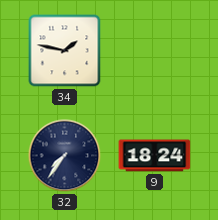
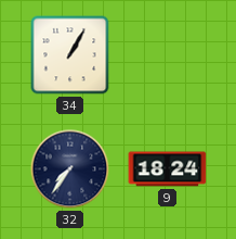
34: 1:47 -> 1:05 (70, 55)
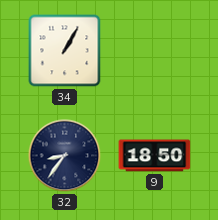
32: 7:36 -> 8:36 (65, 156)
9: 18:24 -> 18:50 (155, 156)
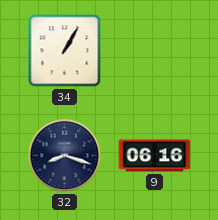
32: 8:36 -> 8:18 (65, 156)
9: 18:50 -> 06:16 (155, 156)
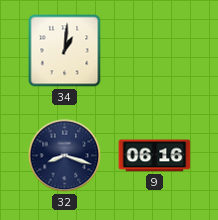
34: 1:05 -> 1:01 (65, 51)
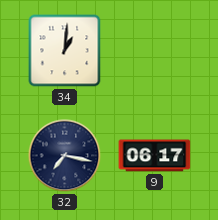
32: 8:18 -> 7:17 (65, 156)
9: 06:16 -> 06:17 (155, 156)
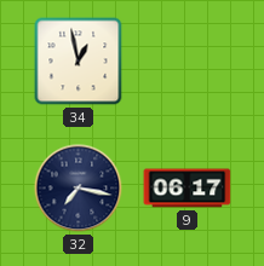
34: 1:01 -> 12:58 (79, 62)
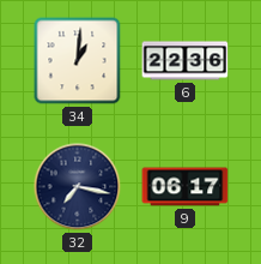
34: 12:58 -> 1:01 (78, 61)
6: none -> 22:36 (186, 61)
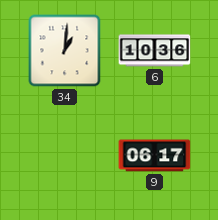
6: 22:36 -> 10:36 (155, 51)
32: 7:17 -> none (78, 187)
